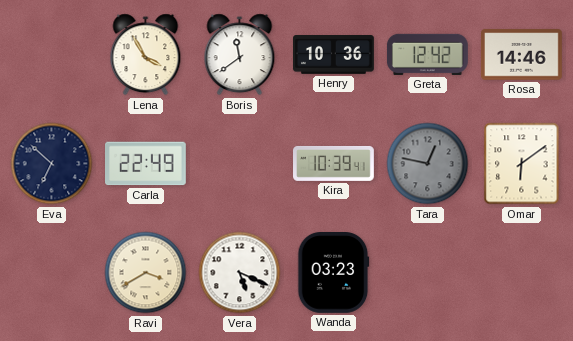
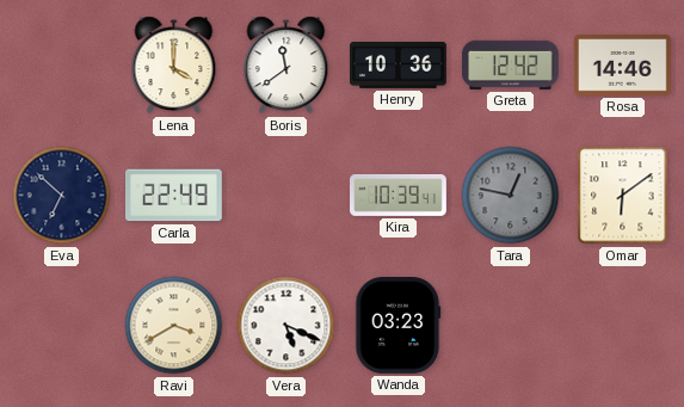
Lena: 3:55 -> 4:00 (174, 66)
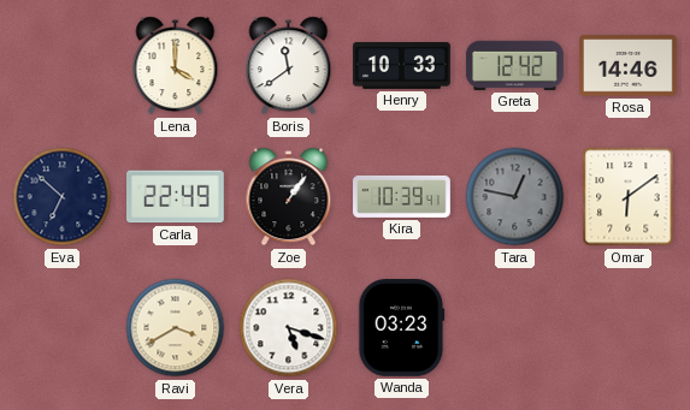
Henry: 10:36 -> 10:33 (402, 66)
Zoe: none -> 1:06 (289, 197)
Vera: 5:19 -> 5:18 (289, 328)
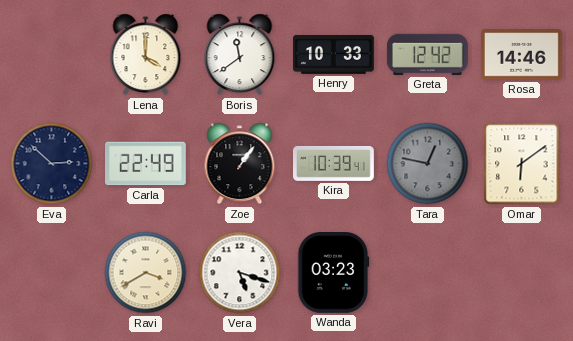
Eva: 6:52 -> 2:52 (52, 164)
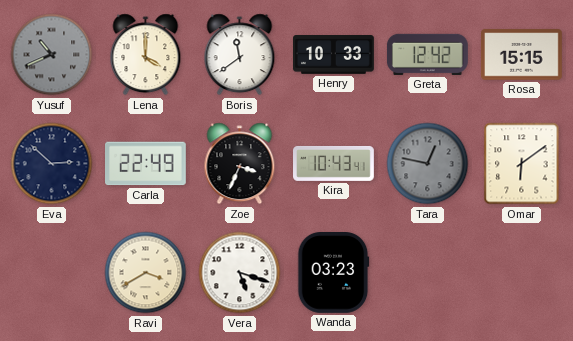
Yusuf: none -> 10:41 (52, 55)
Rosa: 14:46 -> 15:15 (522, 55)
Zoe: 1:06 -> 3:34 (240, 164)
Kira: 10:39 -> 10:43 (334, 163)
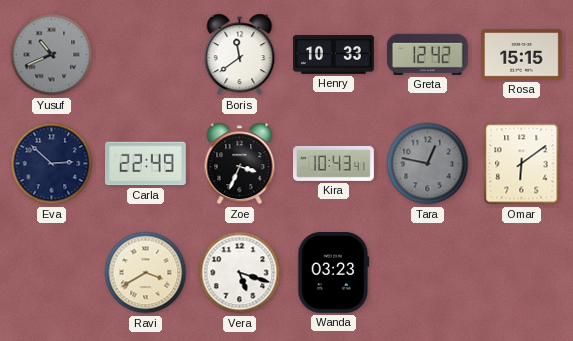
Lena: 4:00 -> none (146, 55)
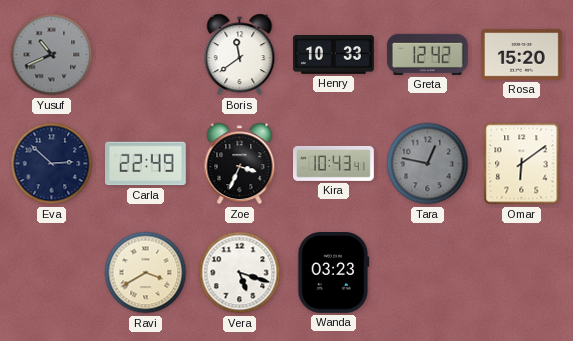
Rosa: 15:15 -> 15:20 (522, 55)
